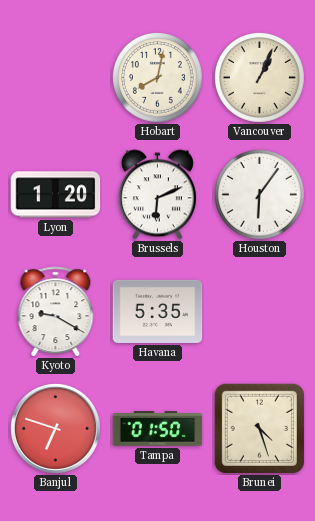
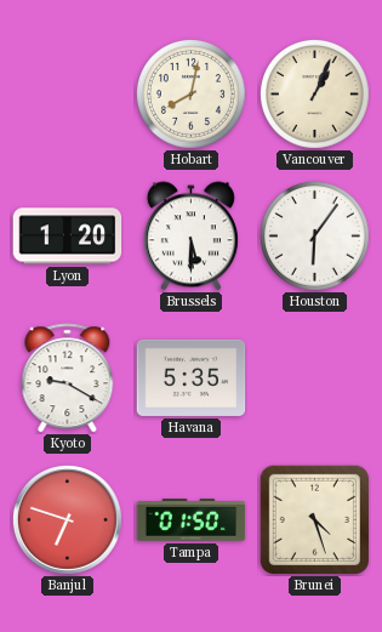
Brussels: 6:11 -> 5:30 (190, 237)
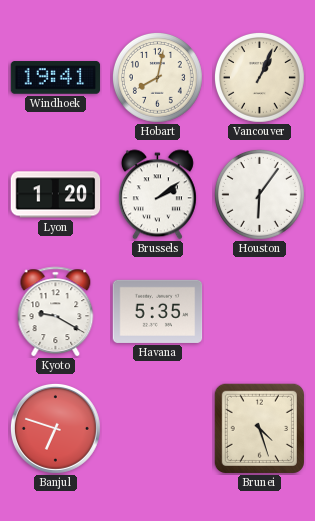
Windhoek: none -> 19:41 (56, 78)
Brussels: 5:30 -> 2:09 (157, 195)
Tampa: 01:50 -> none (192, 520)
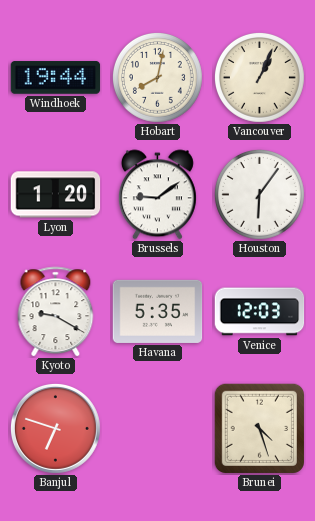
Windhoek: 19:41 -> 19:44 (56, 78)
Brussels: 2:09 -> 9:09 (157, 195)
Venice: none -> 12:03 (260, 312)
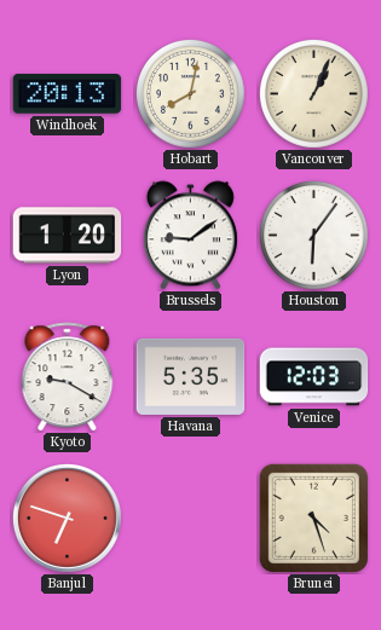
Windhoek: 19:44 -> 20:13 (68, 94)
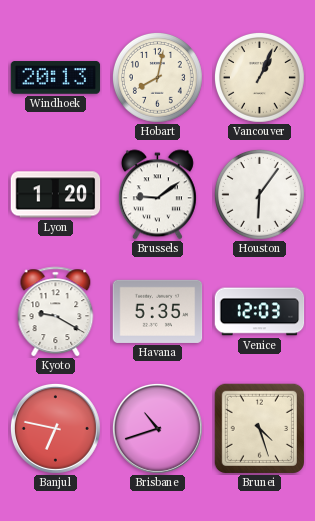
Banjul: 6:48 -> 6:47 (55, 428)
Brisbane: none -> 10:42 (157, 428)
